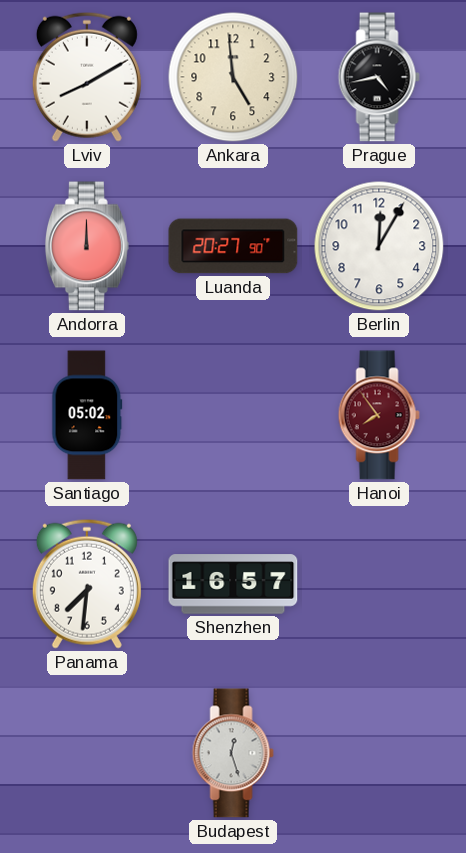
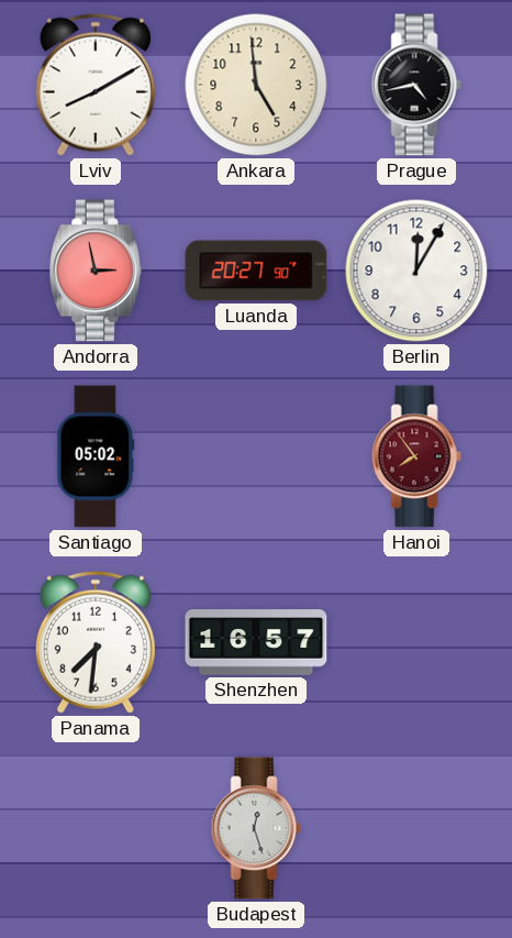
Andorra: 12:00 -> 2:58 (96, 271)
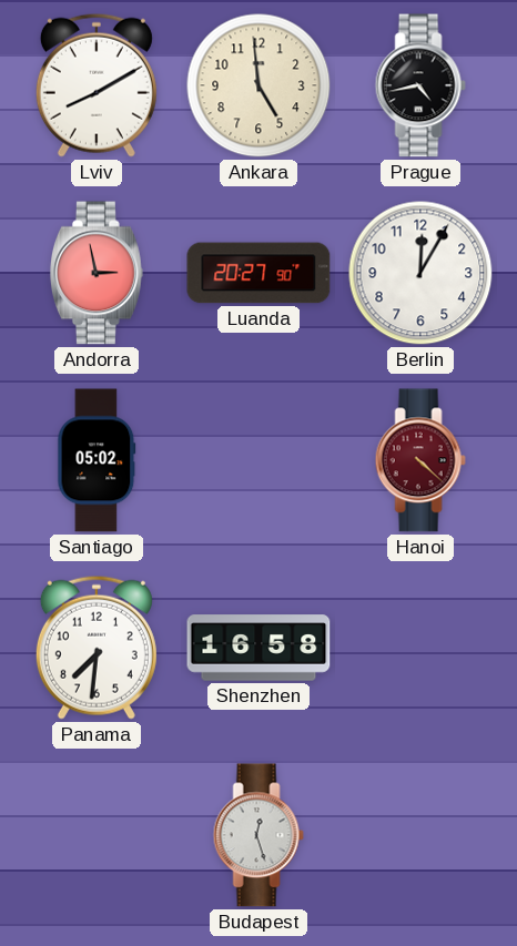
Hanoi: 7:54 -> 4:22 (420, 460)
Shenzhen: 16:57 -> 16:58 (258, 648)
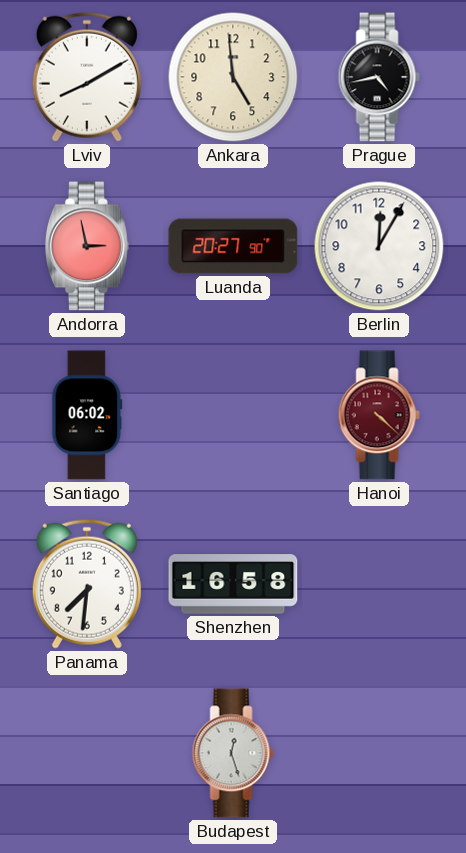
Santiago: 05:02 -> 06:02 (87, 415)
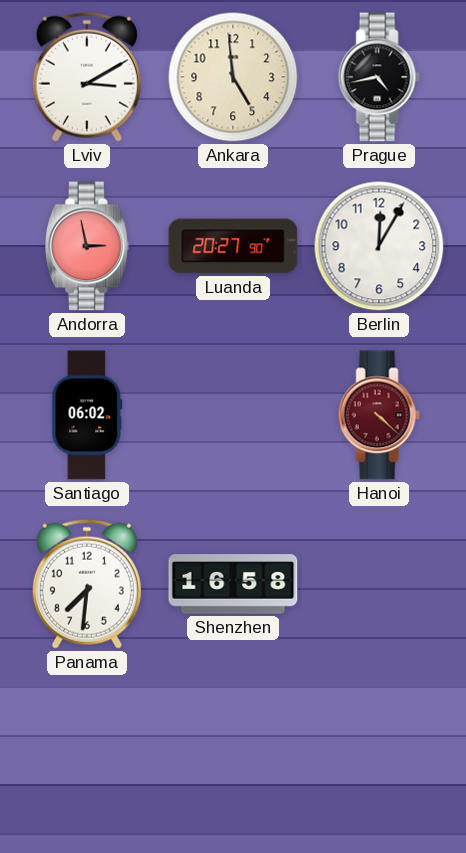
Lviv: 8:10 -> 3:10 (87, 77)
Budapest: 12:27 -> none (233, 753)
